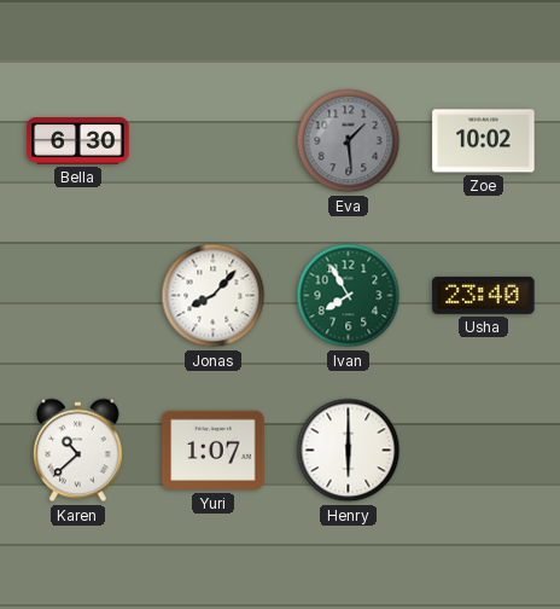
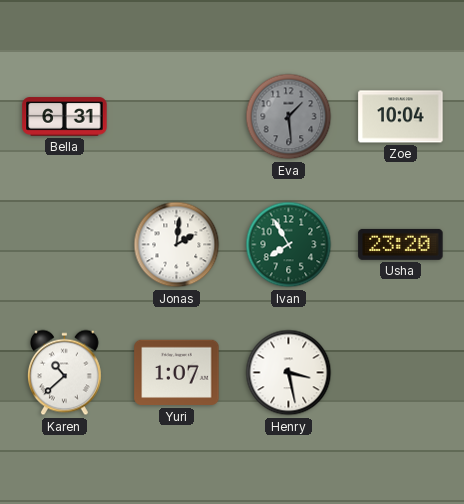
Bella: 6:30 -> 6:31 (65, 117)
Zoe: 10:02 -> 10:04 (401, 117)
Jonas: 8:07 -> 2:01 (177, 245)
Usha: 23:40 -> 23:20 (401, 244)
Henry: 6:00 -> 3:28 (289, 373)
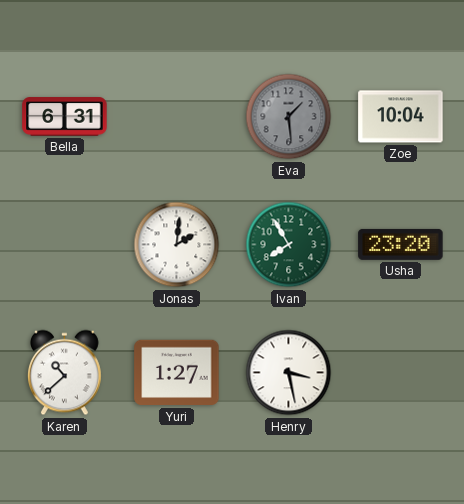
Yuri: 1:07 -> 1:27 (177, 373)
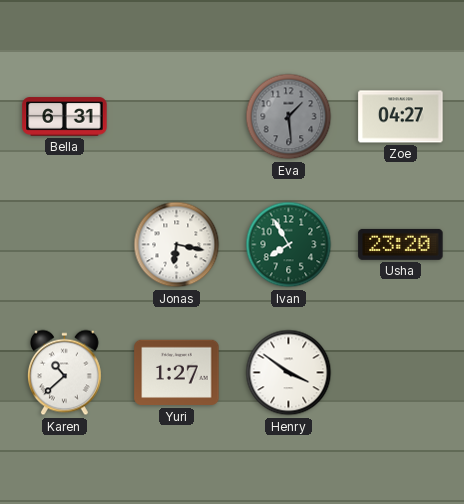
Zoe: 10:04 -> 04:27 (401, 117)
Jonas: 2:01 -> 6:17 (177, 245)
Henry: 3:28 -> 3:51 (289, 373)
